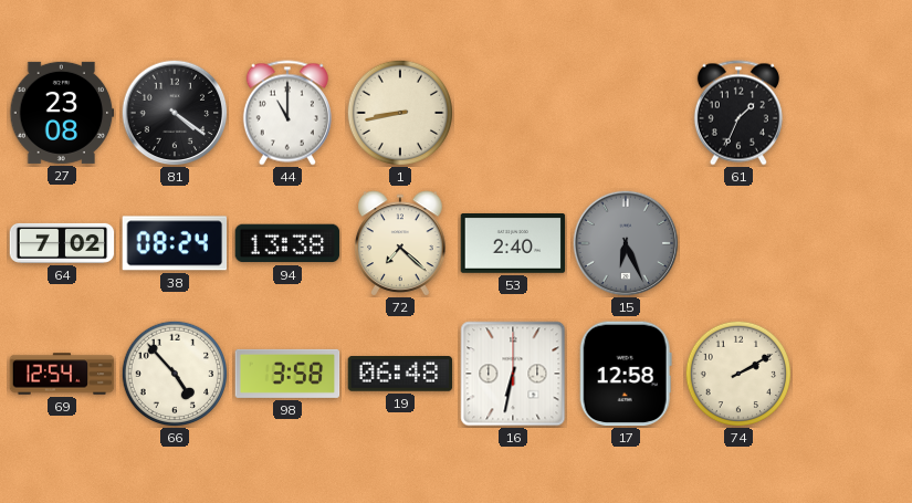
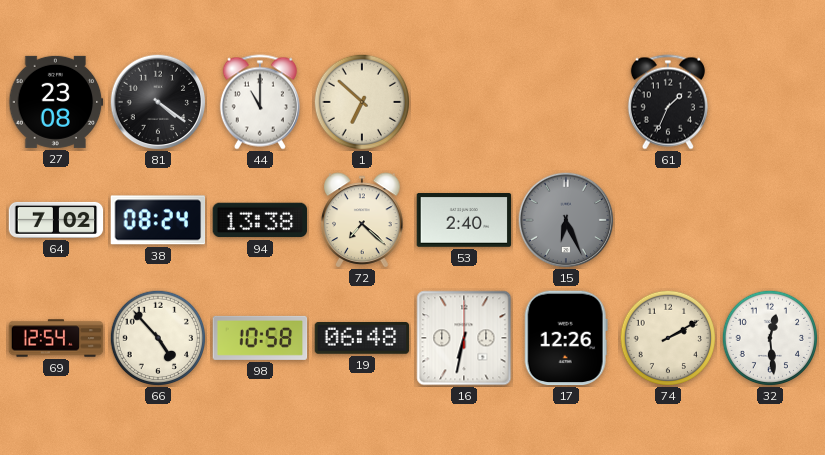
1: 8:43 -> 6:52 (361, 101)
98: 3:58 -> 10:58 (260, 338)
17: 12:58 -> 12:26 (566, 338)
32: none -> 12:29 (769, 337)
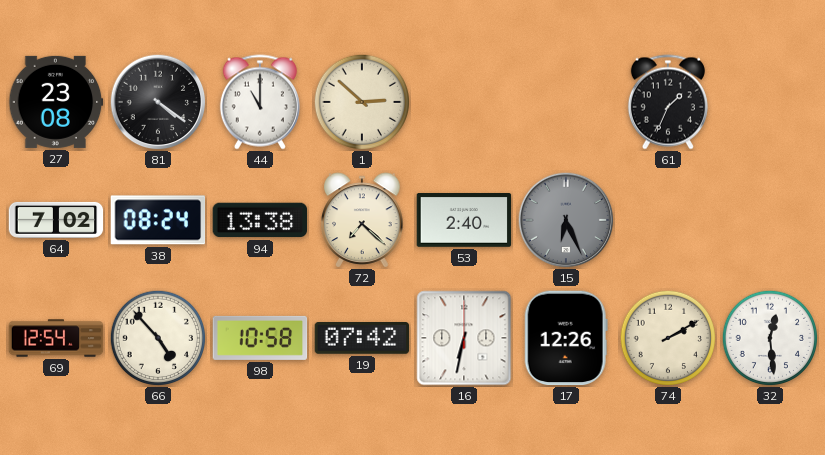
1: 6:52 -> 2:52 (361, 101)
19: 06:48 -> 07:42 (362, 338)
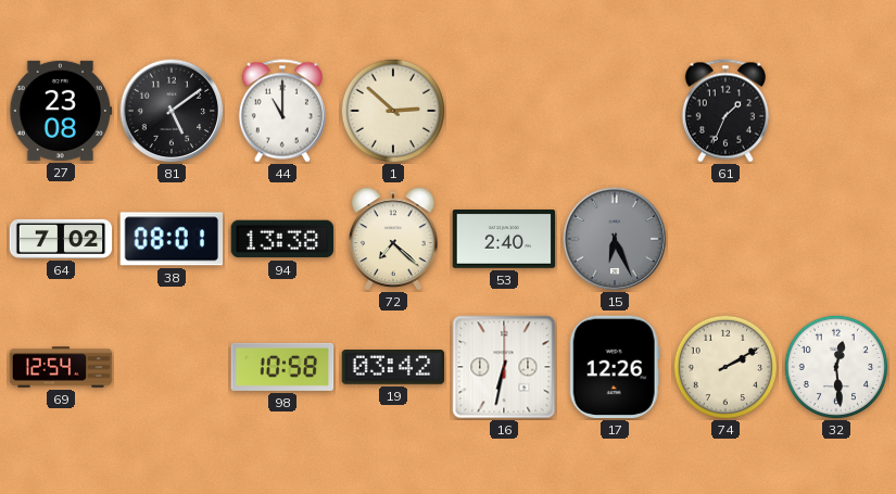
81: 4:21 -> 5:09 (172, 111)
38: 08:24 -> 08:01 (172, 239)
66: 4:53 -> none (157, 337)
19: 07:42 -> 03:42 (393, 367)
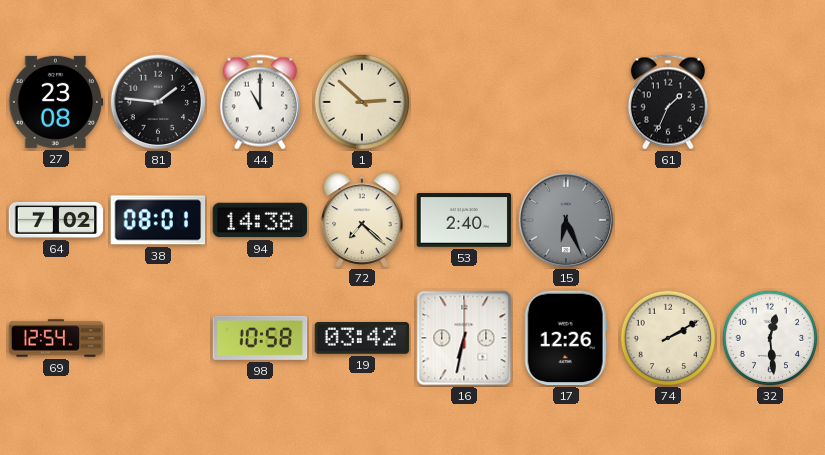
81: 5:09 -> 1:46 (158, 102)
94: 13:38 -> 14:38 (260, 220)
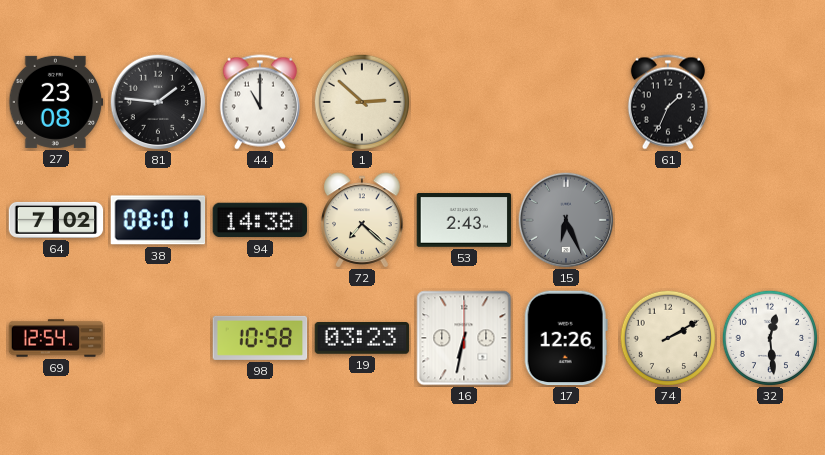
53: 2:40 -> 2:43 (464, 221)
19: 03:42 -> 03:23 (362, 338)
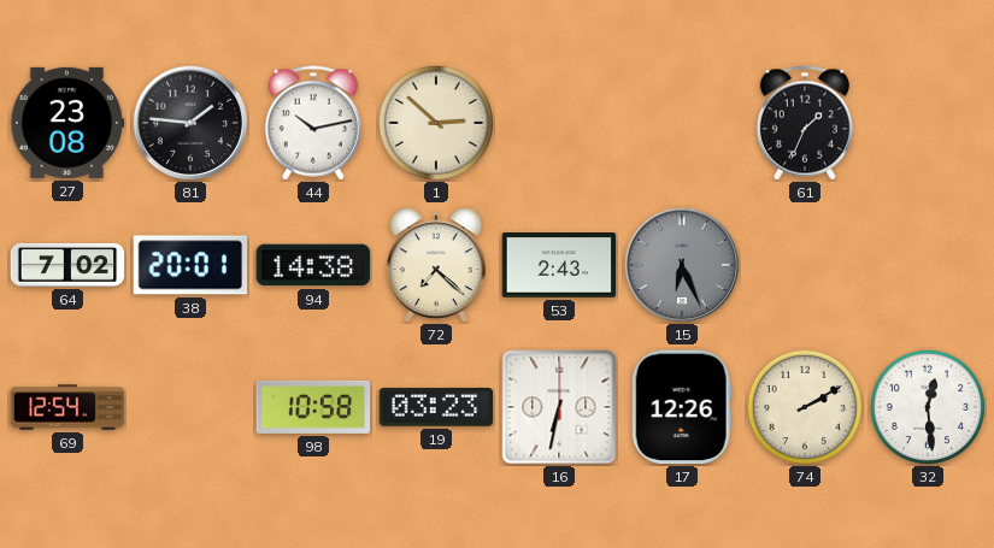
44: 11:00 -> 10:13 (313, 123)
38: 08:01 -> 20:01 (190, 265)
